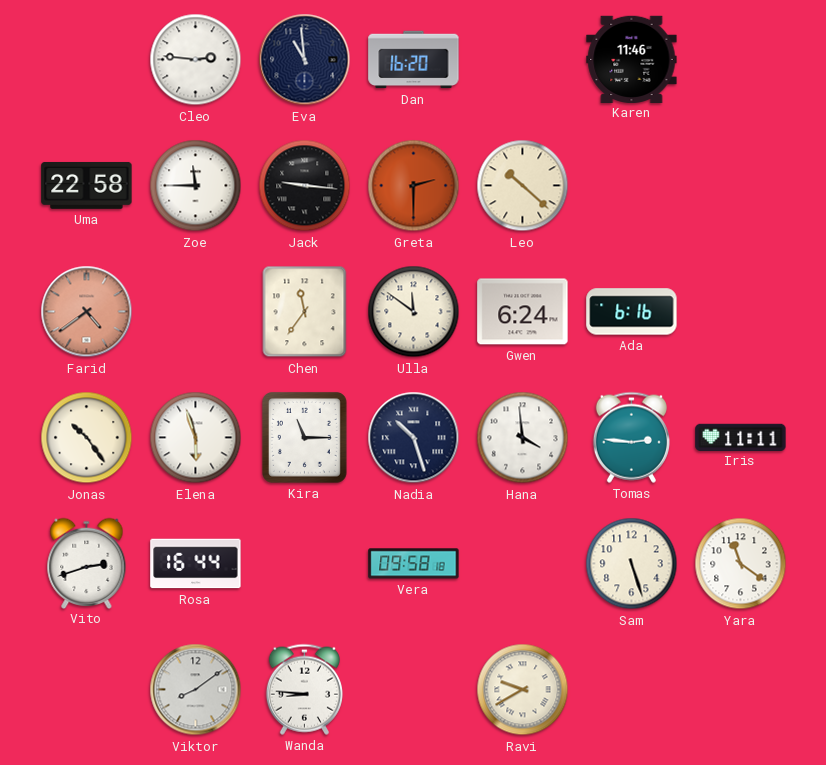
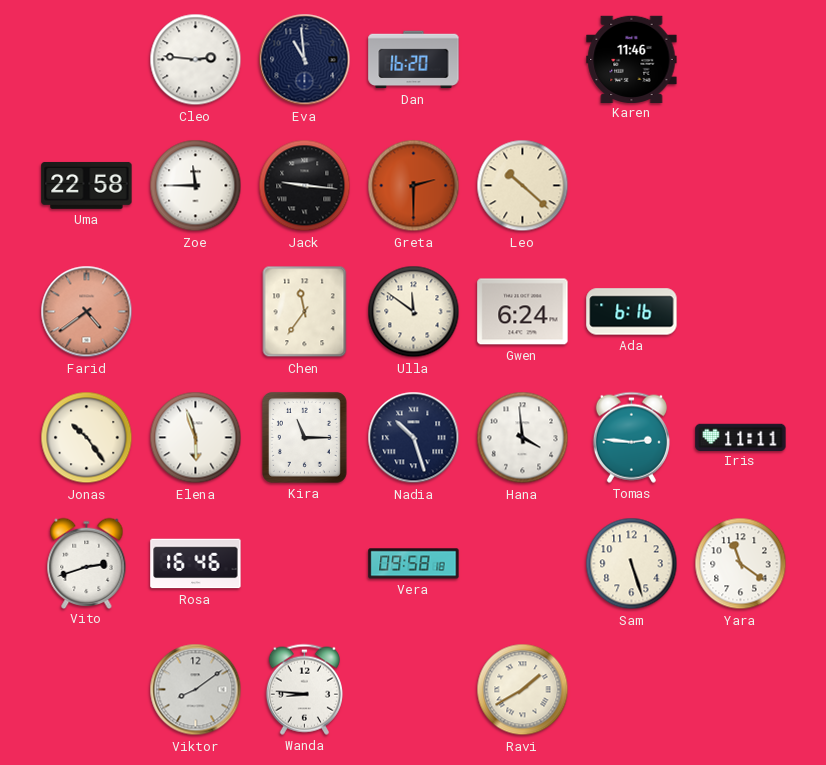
Rosa: 16:44 -> 16:46 (196, 564)
Ravi: 9:40 -> 1:40 (523, 690)
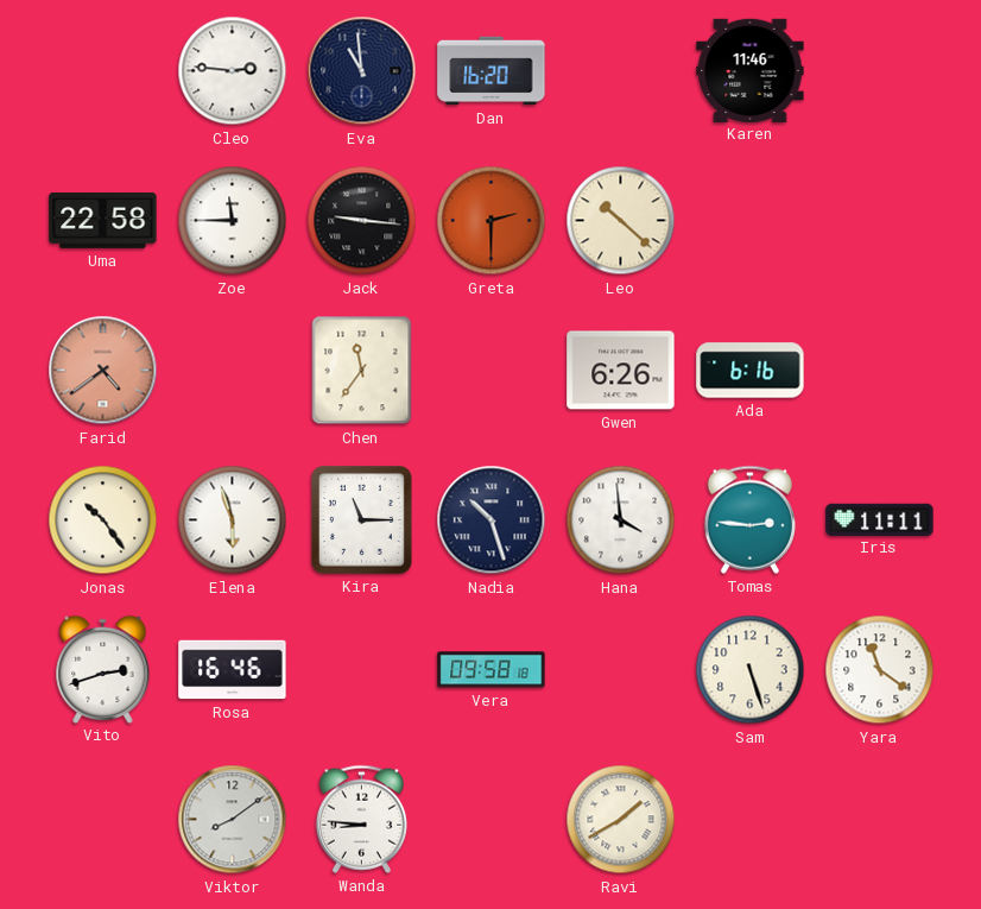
Ulla: 11:51 -> none (414, 312)
Gwen: 6:24 -> 6:26 (621, 371)
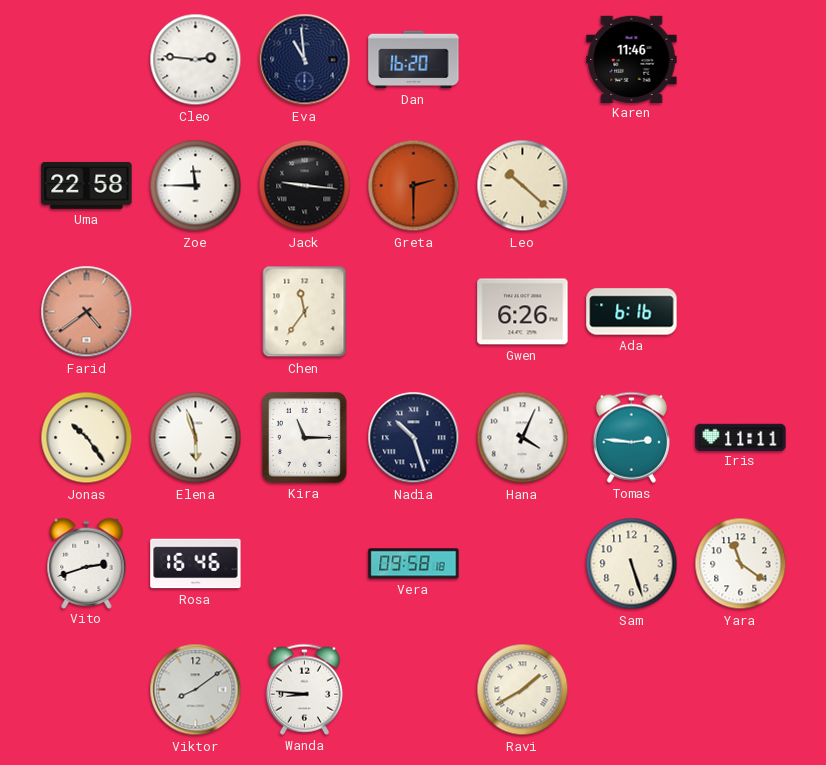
Hana: 3:59 -> 4:04 (523, 438)
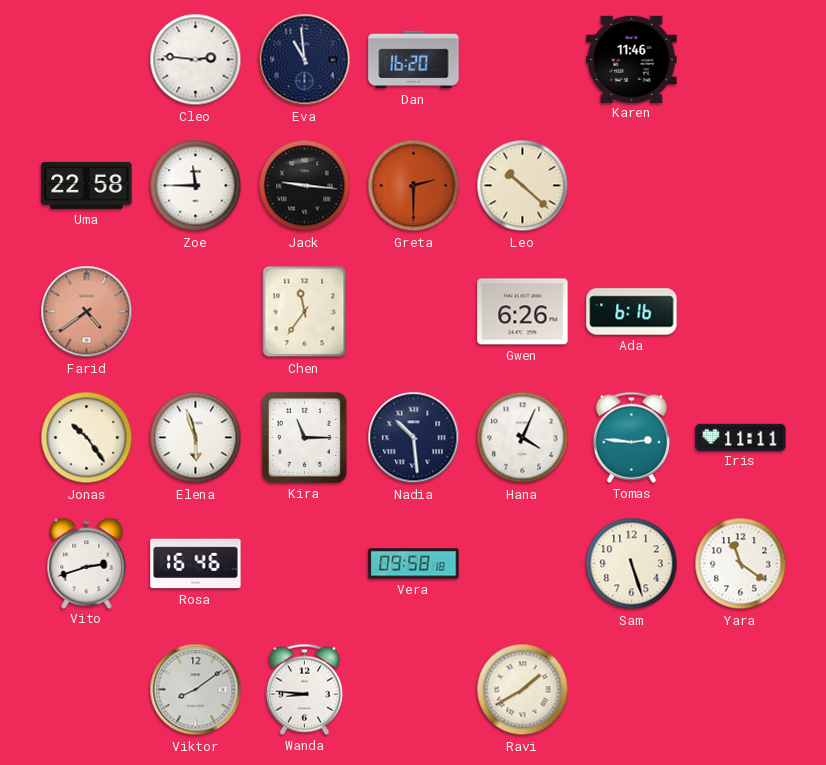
Nadia: 10:27 -> 10:29 (414, 438)
